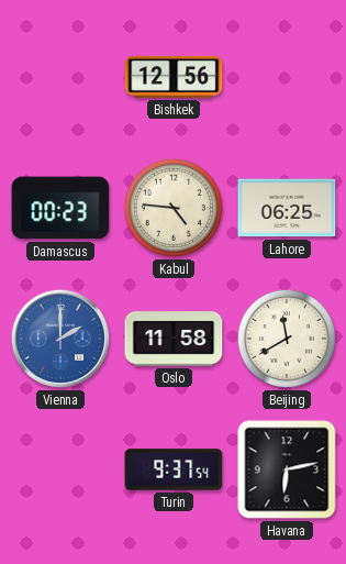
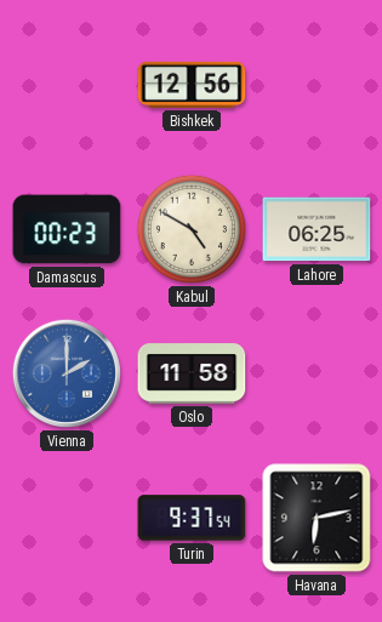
Kabul: 4:46 -> 4:50 (192, 229)
Beijing: 11:40 -> none (287, 339)
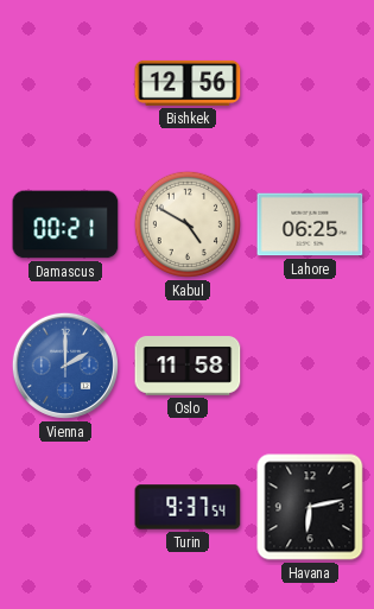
Damascus: 00:23 -> 00:21 (65, 224)
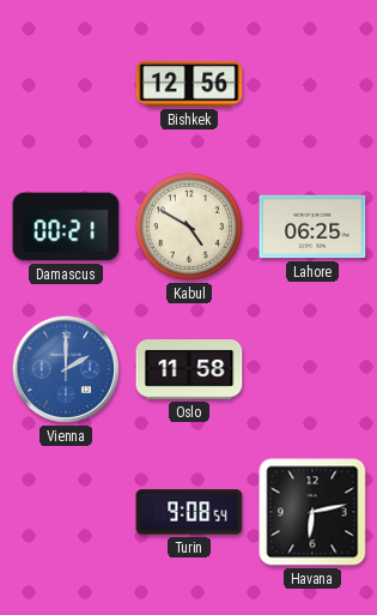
Turin: 9:37 -> 9:08 (189, 512)
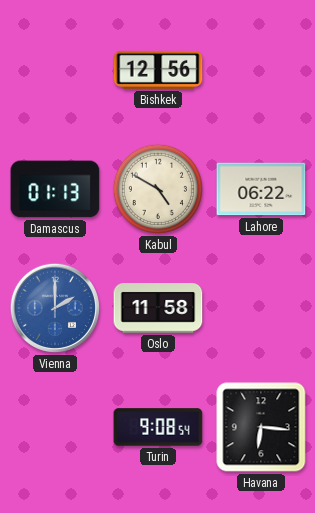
Damascus: 00:21 -> 01:13 (55, 189)
Lahore: 06:25 -> 06:22 (261, 189)
Havana: 6:13 -> 6:16 (261, 427)
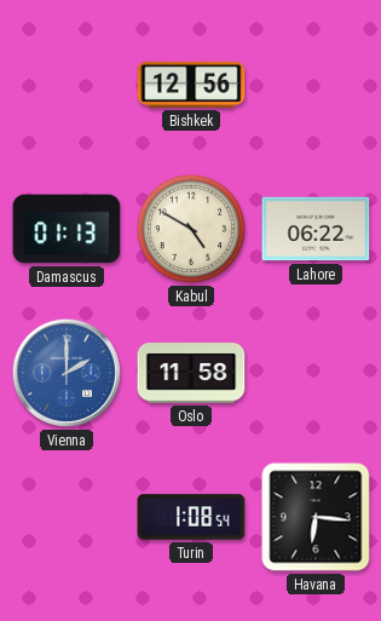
Turin: 9:08 -> 1:08 (191, 517)
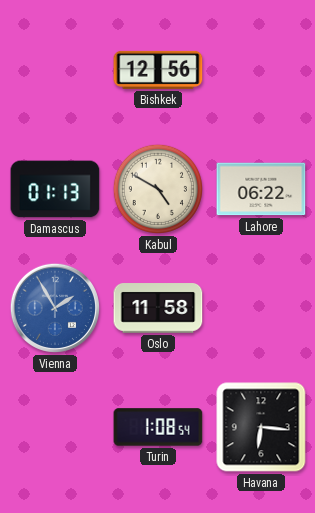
Vienna: 2:00 -> 1:55 (55, 308)
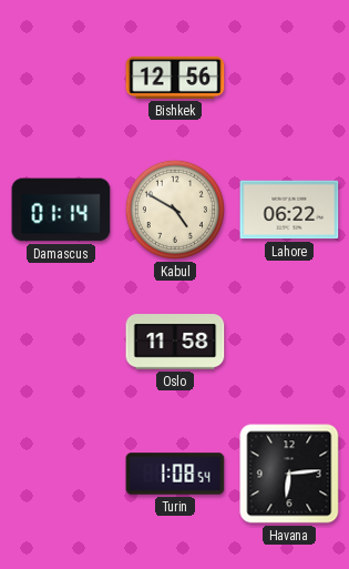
Damascus: 01:13 -> 01:14 (61, 210)
Vienna: 1:55 -> none (55, 308)
Havana: 6:16 -> 6:14 (289, 474)
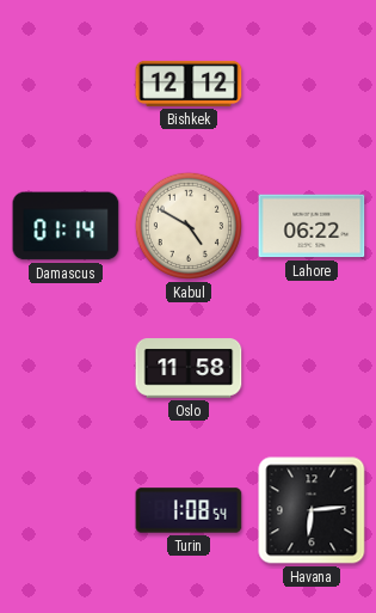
Bishkek: 12:56 -> 12:12 (189, 84)
